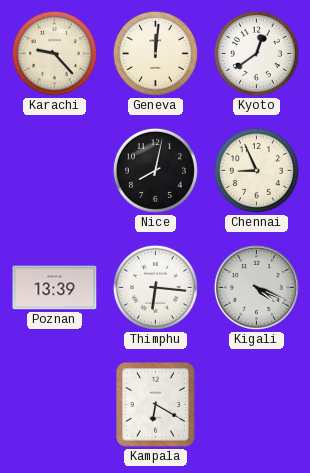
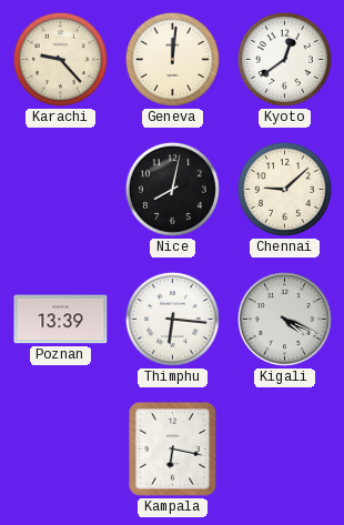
Chennai: 8:56 -> 9:08 (284, 189)
Kampala: 6:20 -> 6:17 (173, 450)
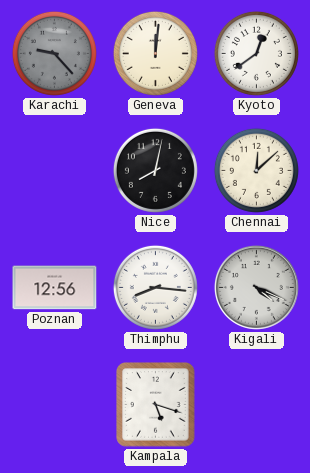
Karachi dial: cream -> grey (54, 53)
Chennai: 9:08 -> 12:08 (256, 170)
Poznan: 13:39 -> 12:56 (55, 288)
Thimphu: 6:16 -> 8:16 (155, 287)
Kampala: 6:17 -> 5:18 (156, 405)
